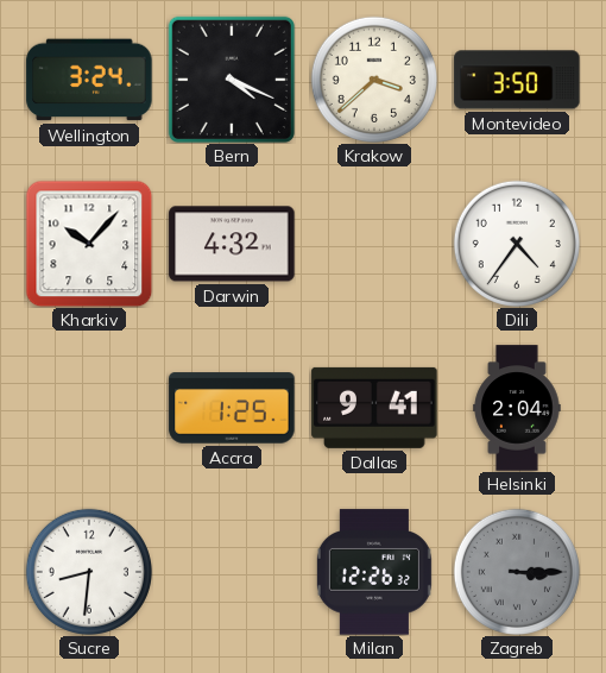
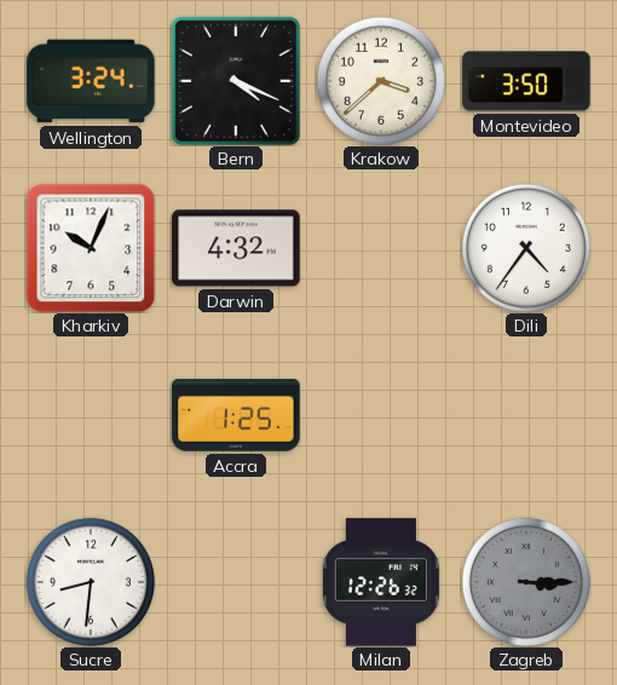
Kharkiv: 10:07 -> 10:04 (91, 248)
Dallas: 9:41 -> none (374, 408)
Helsinki: 2:04 -> none (517, 408)
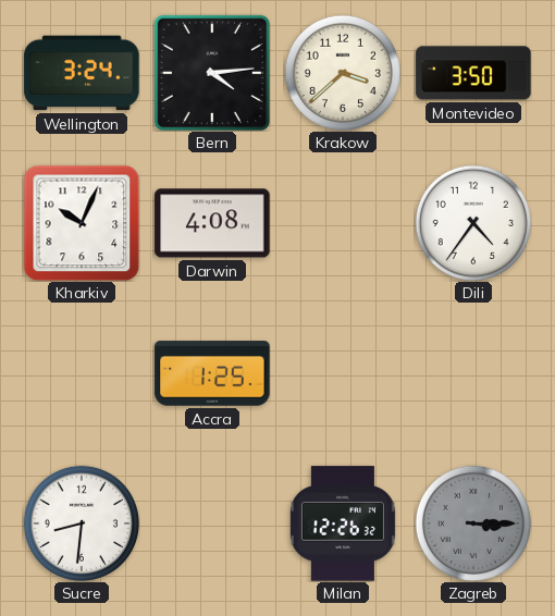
Bern: 4:19 -> 4:14 (212, 73)
Darwin: 4:32 -> 4:08 (212, 223)
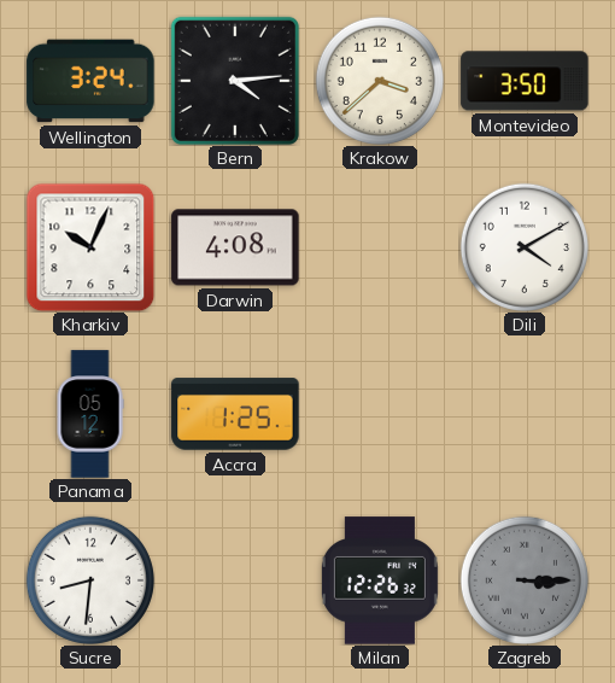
Dili: 4:36 -> 4:10 (525, 247)
Panama: none -> 05:12 (90, 414)
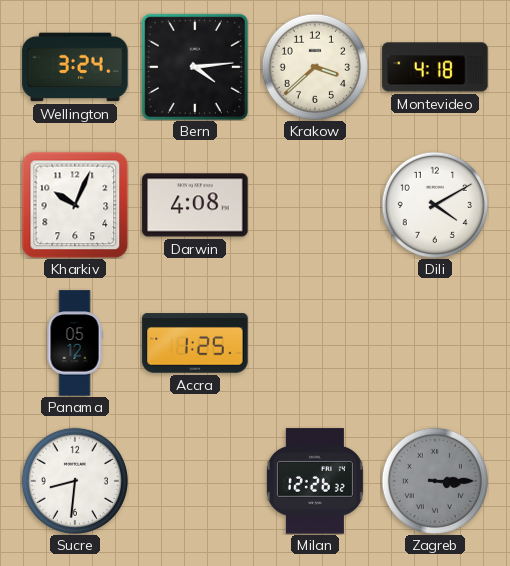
Montevideo: 3:50 -> 4:18 (435, 67)
